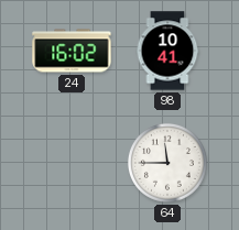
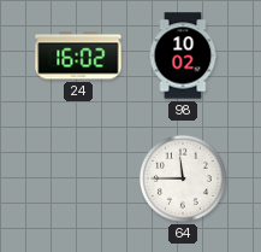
98: 10:41 -> 10:02 (183, 55)
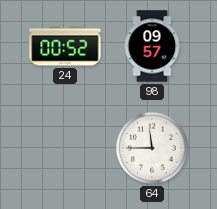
24: 16:02 -> 00:52 (65, 46)
98: 10:02 -> 09:57 (152, 46)
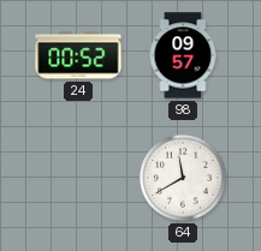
64: 11:45 -> 11:40 (183, 178)
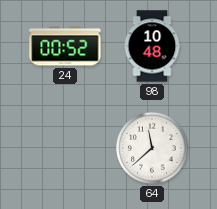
98: 09:57 -> 10:48 (152, 46)
64: 11:40 -> 11:38 (152, 148)
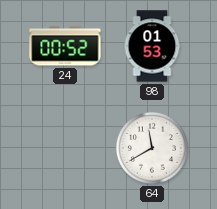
98: 10:48 -> 01:53 (152, 46)
64: 11:38 -> 11:40 (152, 148)
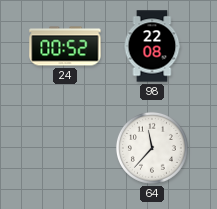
98: 01:53 -> 22:08 (152, 46)
64: 11:40 -> 11:37 (152, 148)
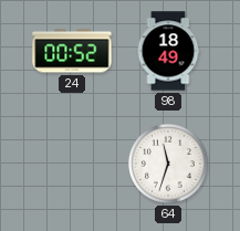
98: 22:08 -> 18:49 (168, 51)
64: 11:37 -> 11:33 (168, 164)
